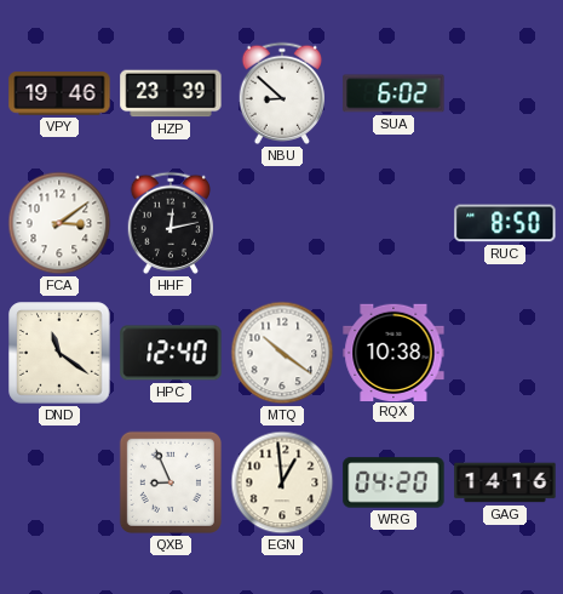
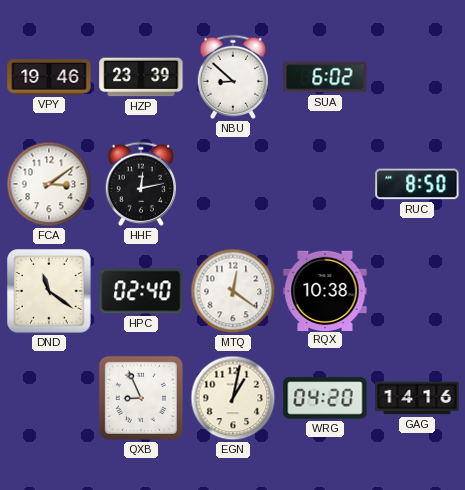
HPC: 12:40 -> 02:40 (141, 291)
MTQ: 10:21 -> 12:21 (233, 291)
EGN: 12:59 -> 1:02 (233, 398)
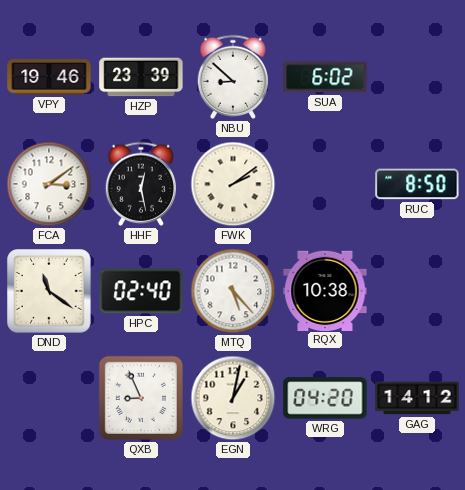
HHF: 12:13 -> 12:28 (140, 184)
FWK: none -> 2:09 (233, 184)
MTQ: 12:21 -> 5:23 (233, 291)
GAG: 14:16 -> 14:12 (417, 398)
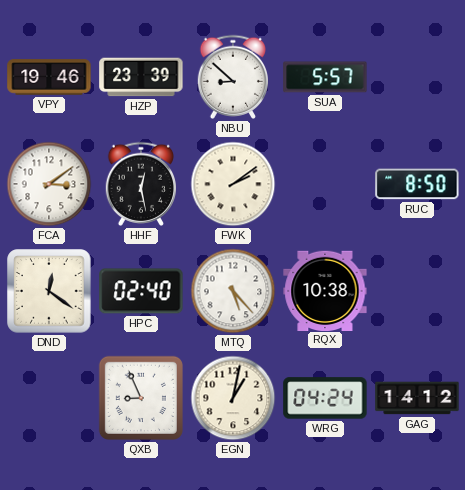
SUA: 6:02 -> 5:57 (325, 77)
DND: 11:21 -> 12:21 (49, 291)
WRG: 04:20 -> 04:24 (325, 398)
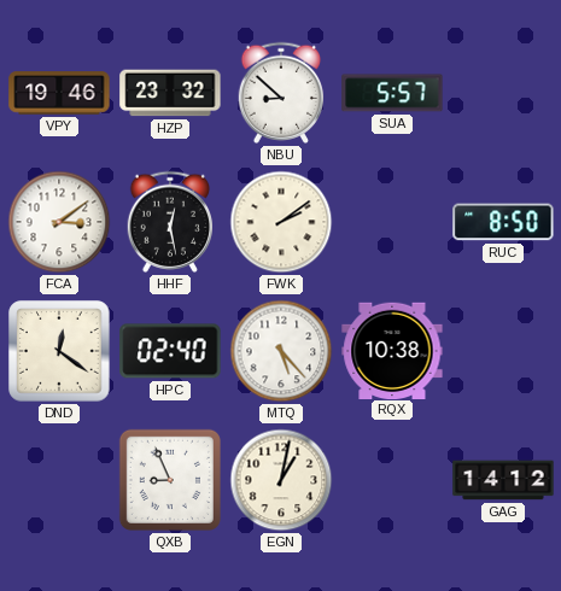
HZP: 23:39 -> 23:32 (170, 93)
WRG: 04:24 -> none (325, 398)
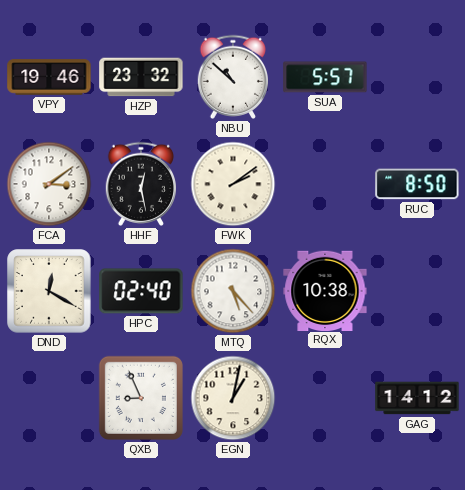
NBU: 8:52 -> 10:52 (232, 77)
DND: 12:21 -> 12:20 (49, 291)
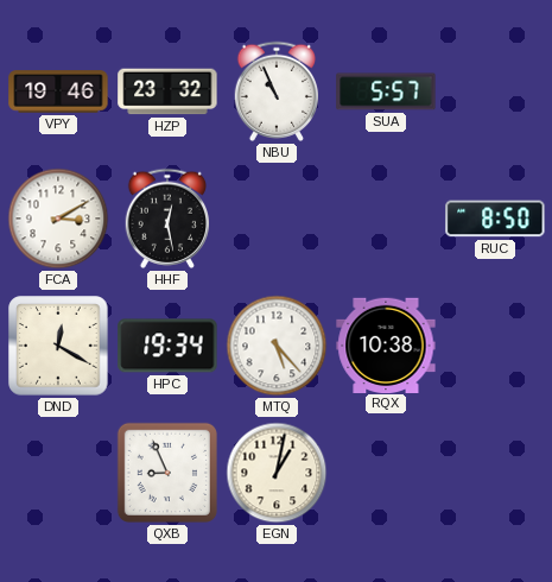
NBU: 10:52 -> 10:56 (275, 91)
FCA: 3:09 -> 3:10 (58, 219)
FWK: 2:09 -> none (233, 184)
HPC: 02:40 -> 19:34 (167, 346)
GAG: 14:12 -> none (417, 398)
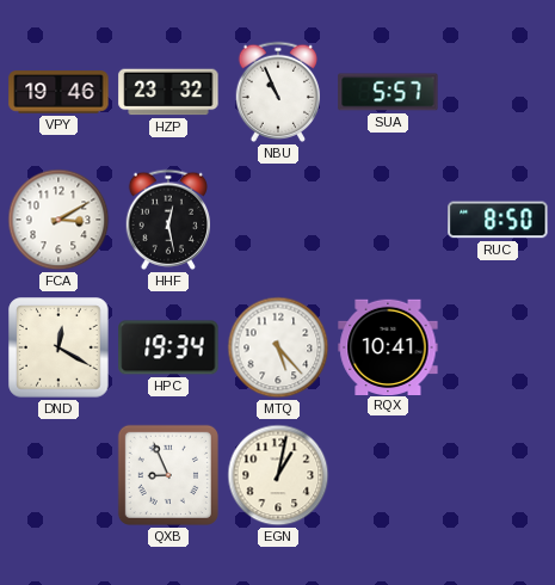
RQX: 10:38 -> 10:41 (388, 346)
